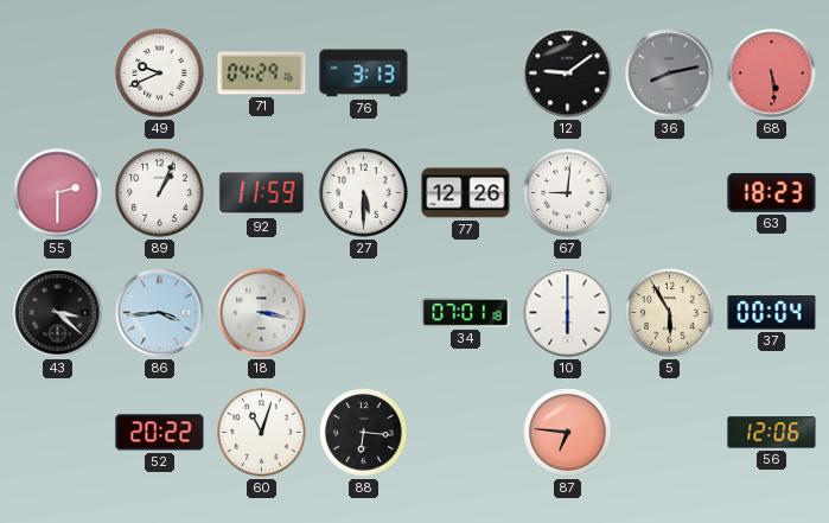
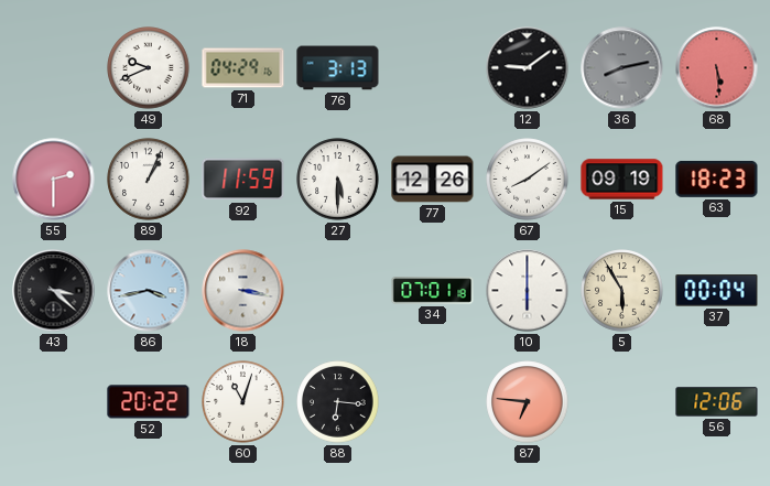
67: 9:01 -> 8:09 (528, 180)
15: none -> 09:19 (622, 180)
86: 3:44 -> 3:43 (149, 291)
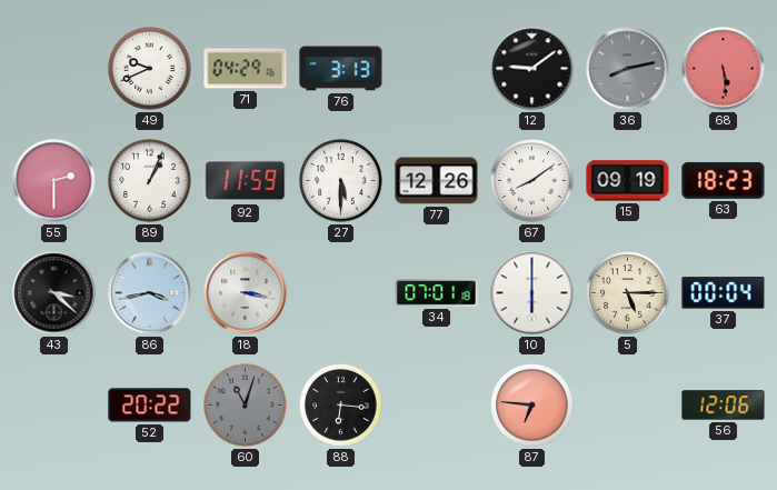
5: 5:55 -> 5:15 (628, 293)
60 dial: white -> grey (246, 406)
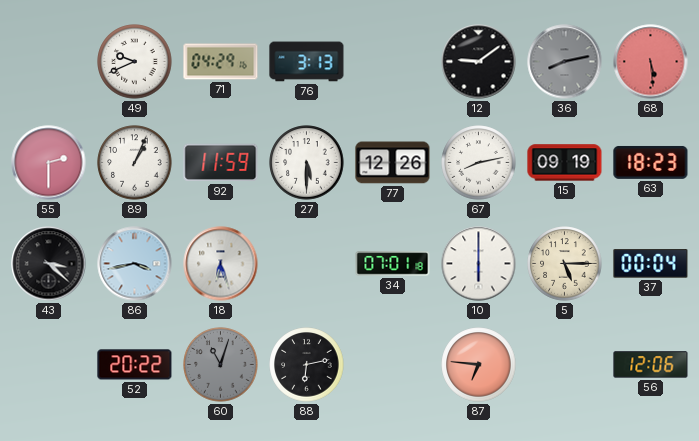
67: 8:09 -> 8:13 (479, 163)
18: 3:17 -> 6:27 (221, 264)
88: 6:16 -> 6:13 (307, 365)
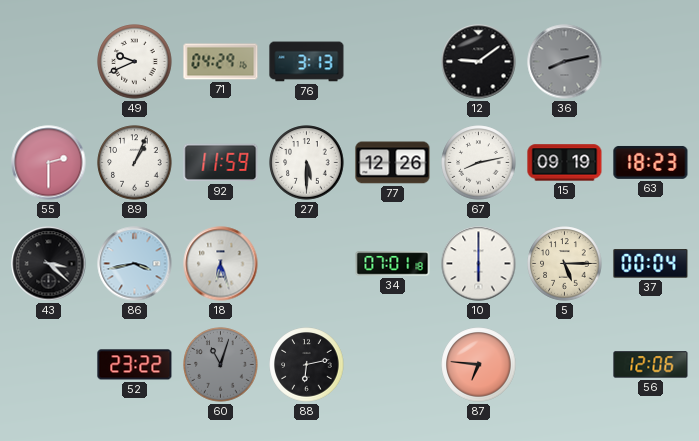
68: 5:29 -> none (651, 62)
52: 20:22 -> 23:22 (135, 365)
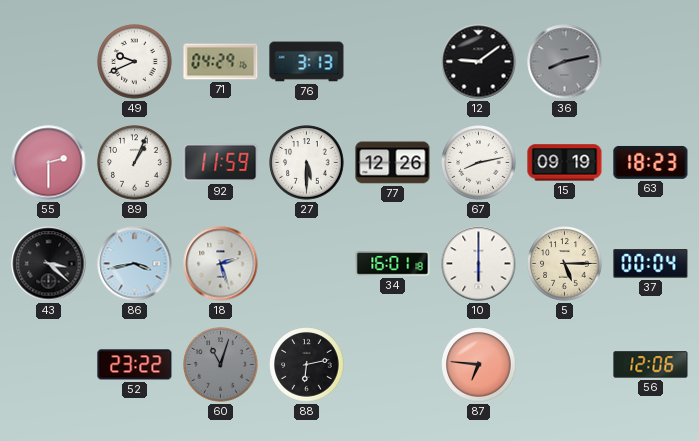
18: 6:27 -> 2:27 (221, 264)
34: 07:01 -> 16:01 (393, 264)
